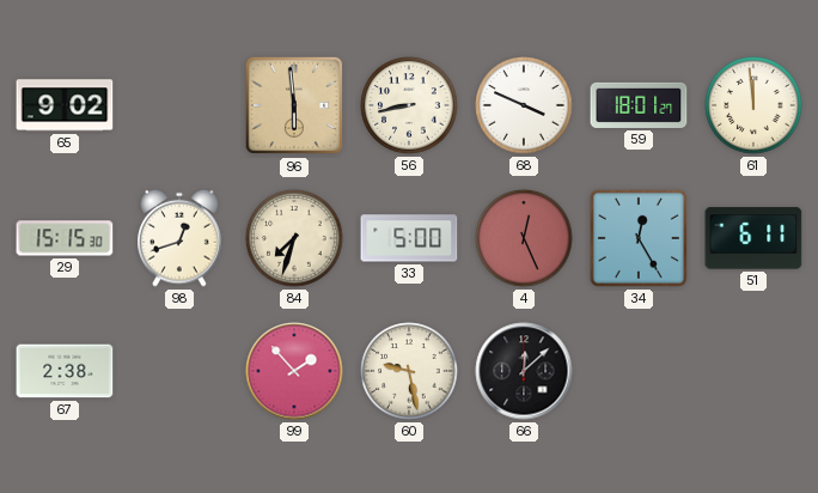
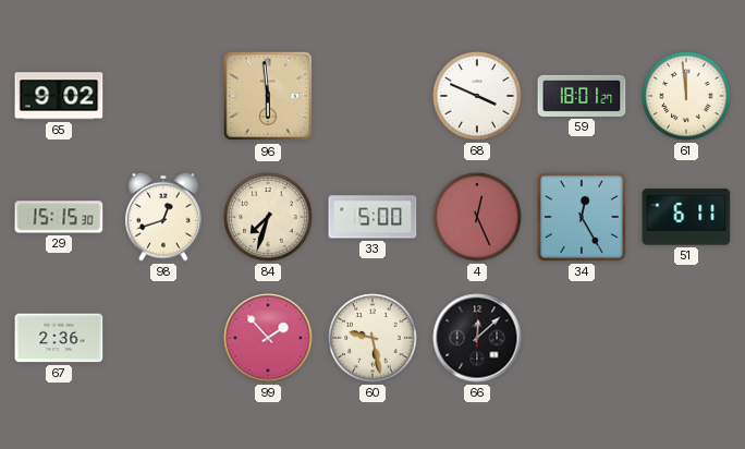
56: 8:43 -> none (409, 105)
67: 2:38 -> 2:36 (59, 338)
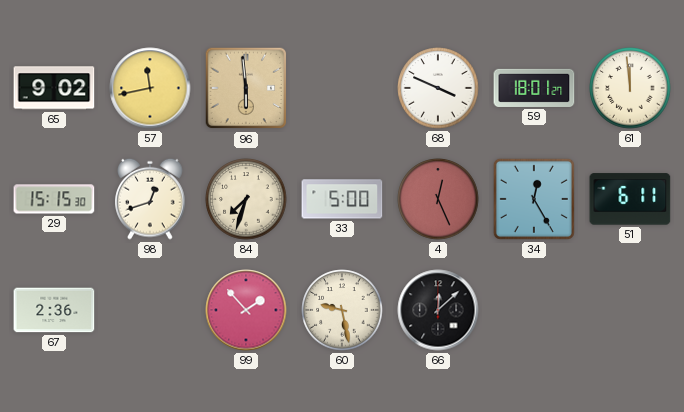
57: none -> 11:43 (150, 88)
